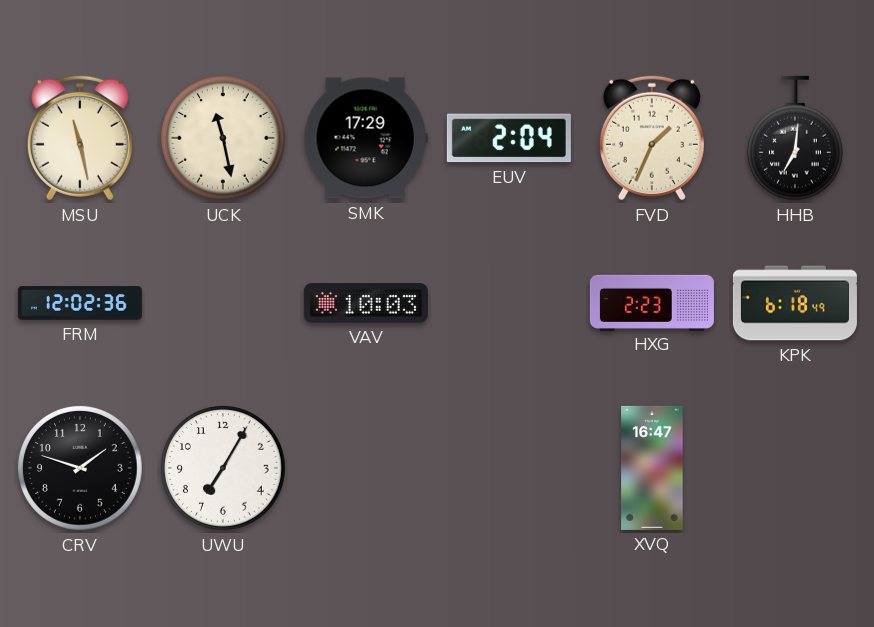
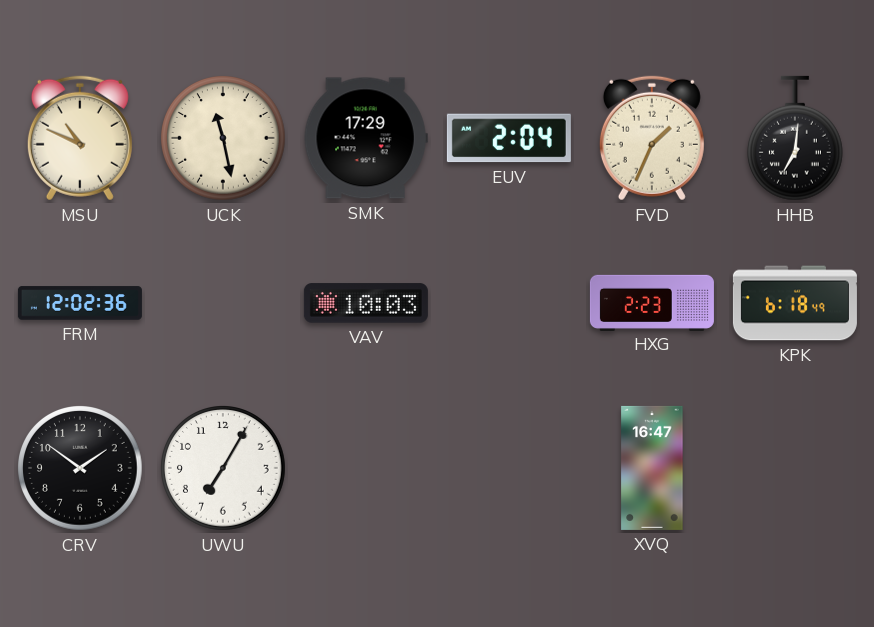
MSU: 11:28 -> 10:49 (80, 138)
CRV: 1:48 -> 1:51 (81, 469)
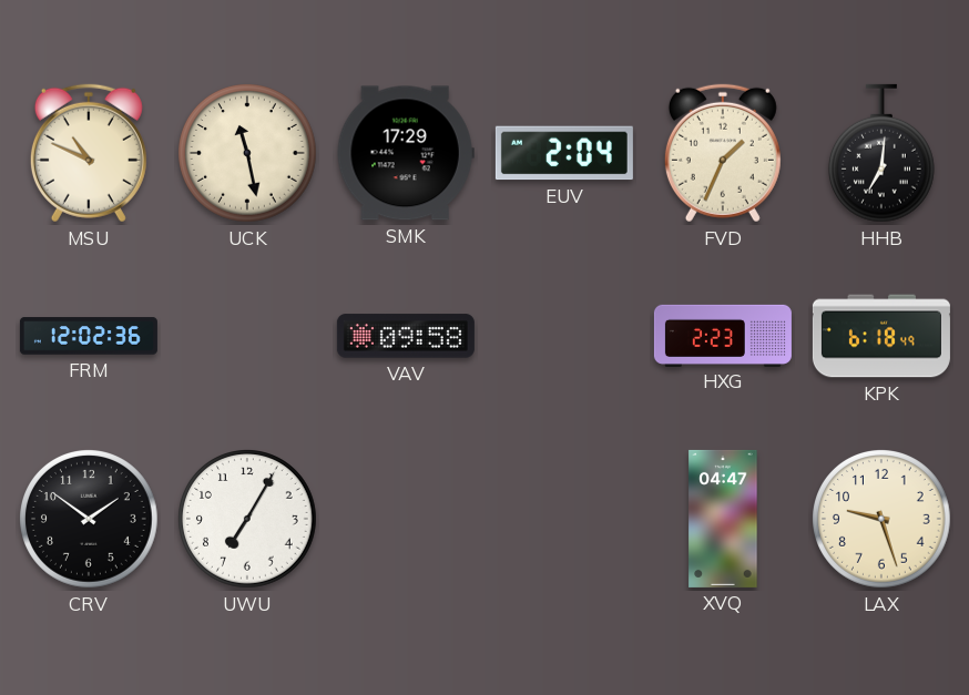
VAV: 10:03 -> 09:58 (406, 336)
XVQ: 16:47 -> 04:47 (723, 519)
LAX: none -> 9:27 (883, 520)
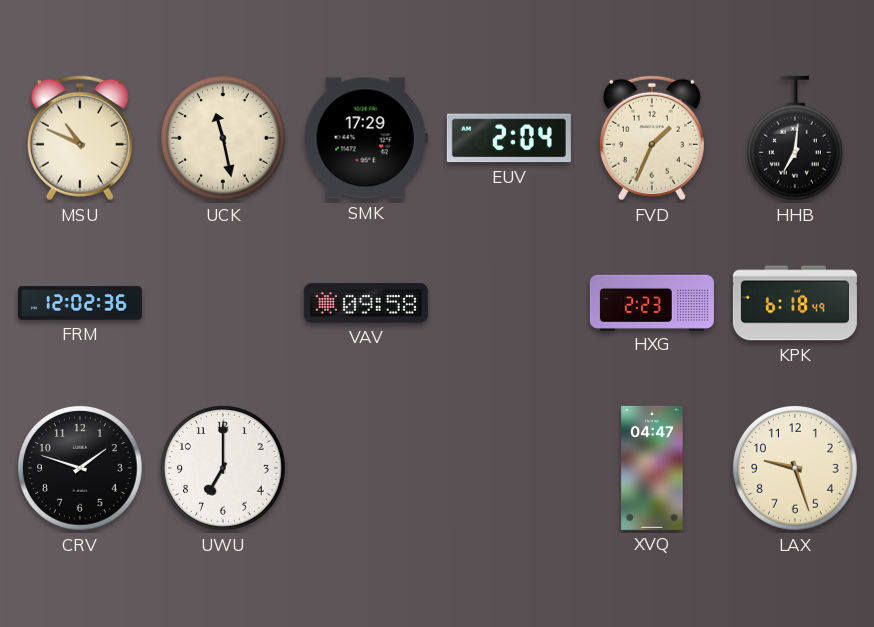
CRV: 1:51 -> 1:48 (81, 469)
UWU: 7:05 -> 7:00 (224, 469)
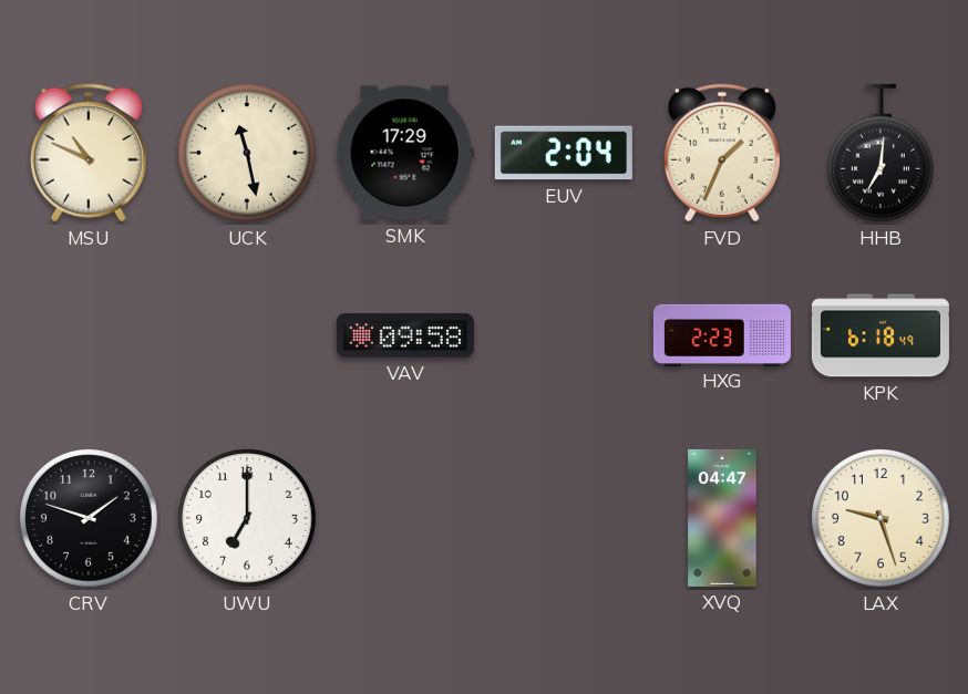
FRM: 12:02 -> none (80, 303)
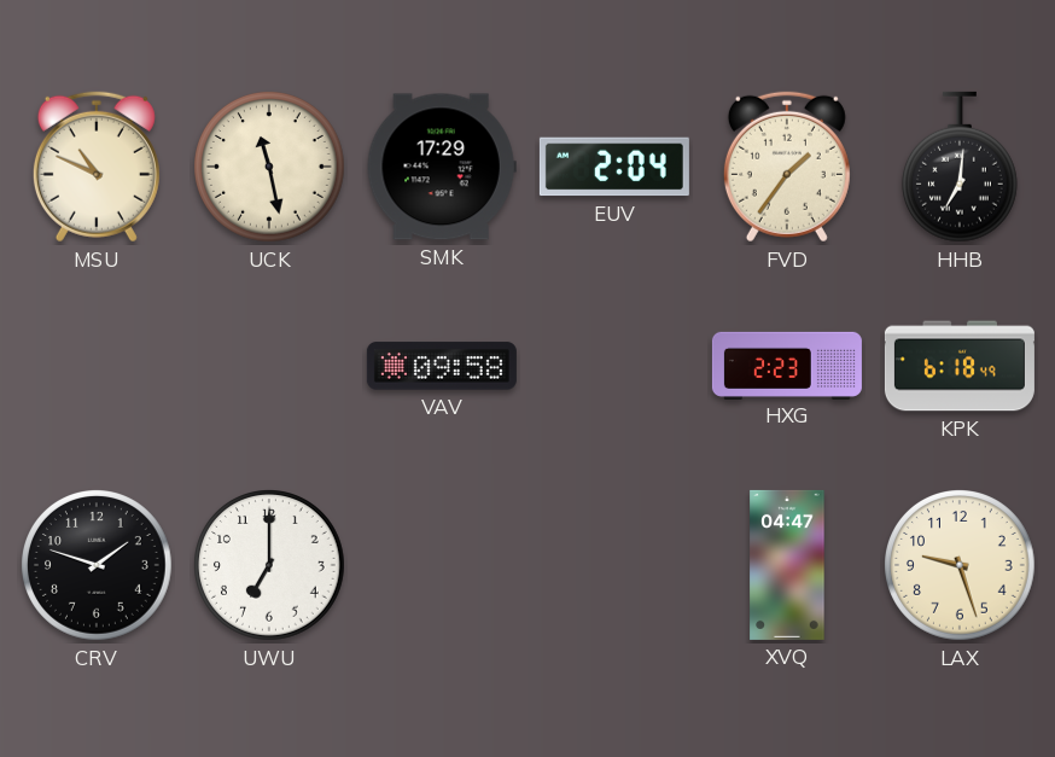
FVD: 1:34 -> 1:36 (787, 167)
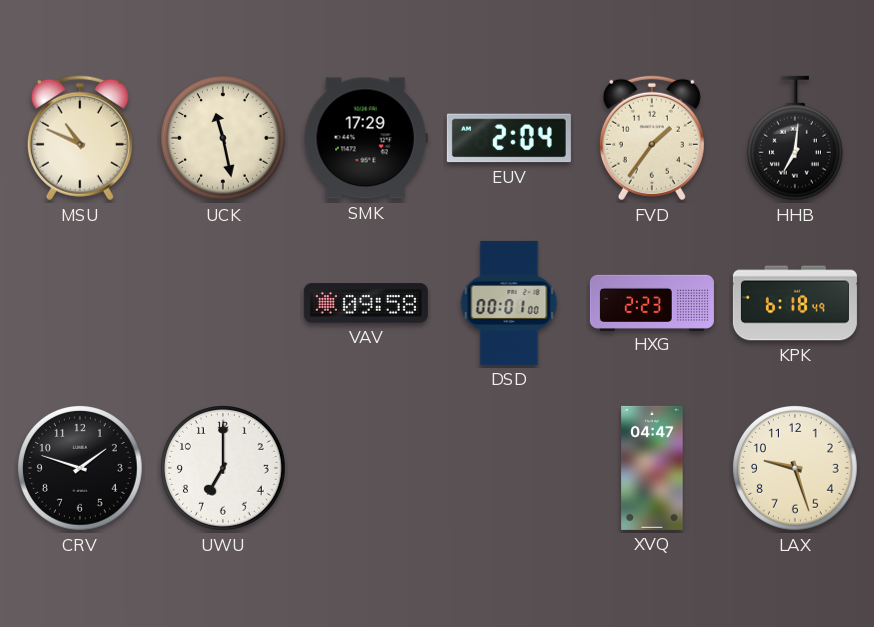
DSD: none -> 00:01 (509, 303)
